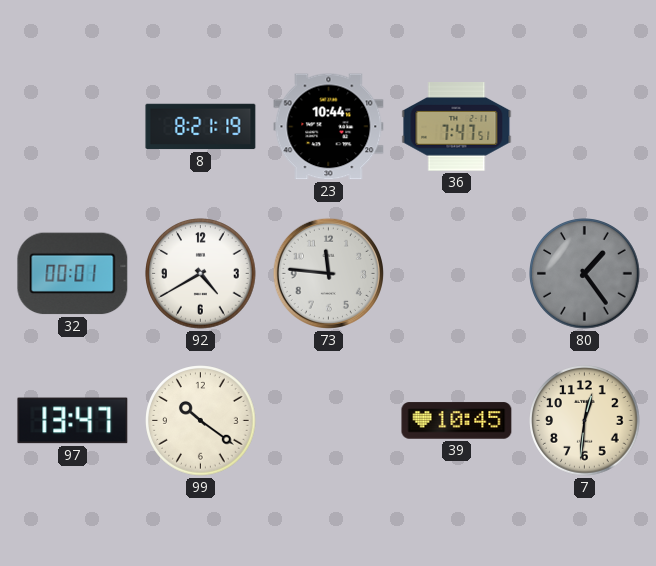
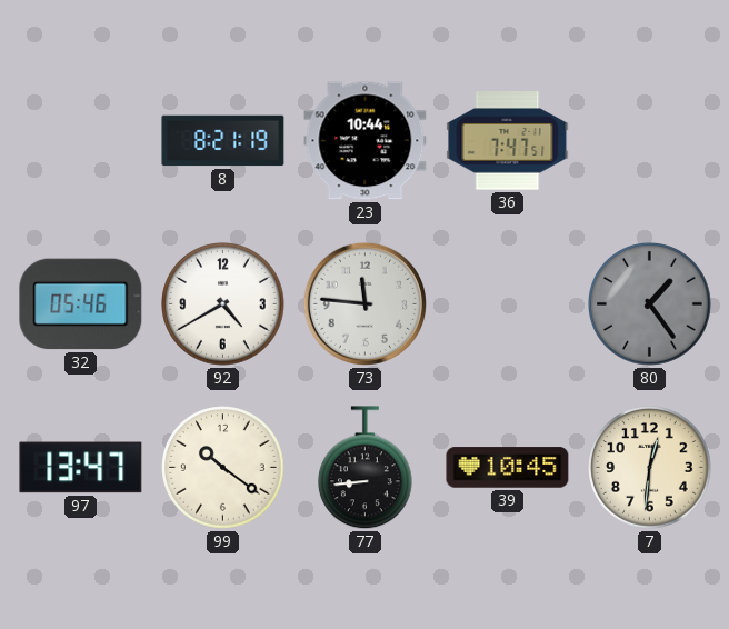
32: 00:01 -> 05:46 (81, 304)
77: none -> 8:44 (366, 468)
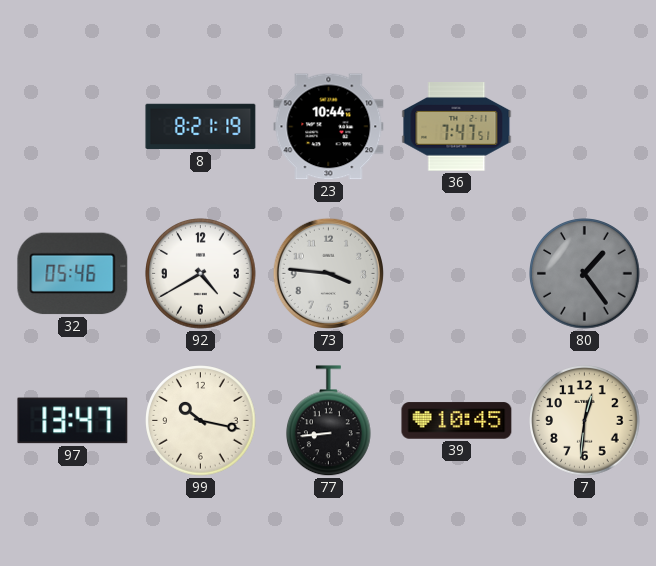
73: 11:46 -> 3:46 (328, 273)
99: 10:21 -> 10:17 (201, 421)
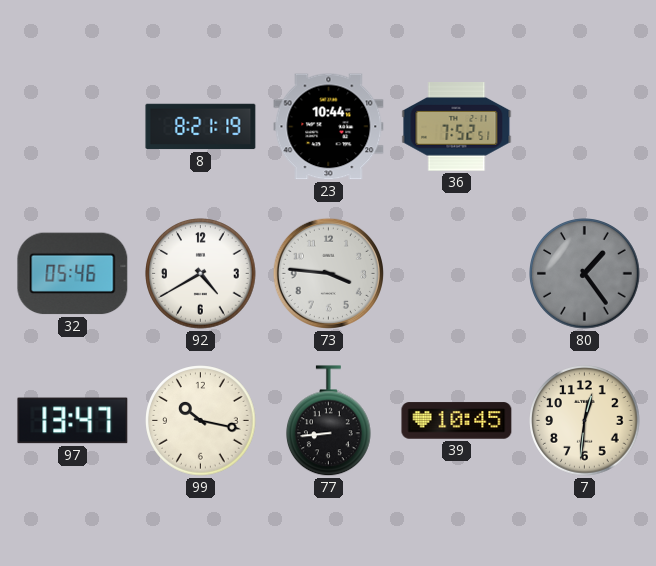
36: 7:47 -> 7:52 (457, 127)
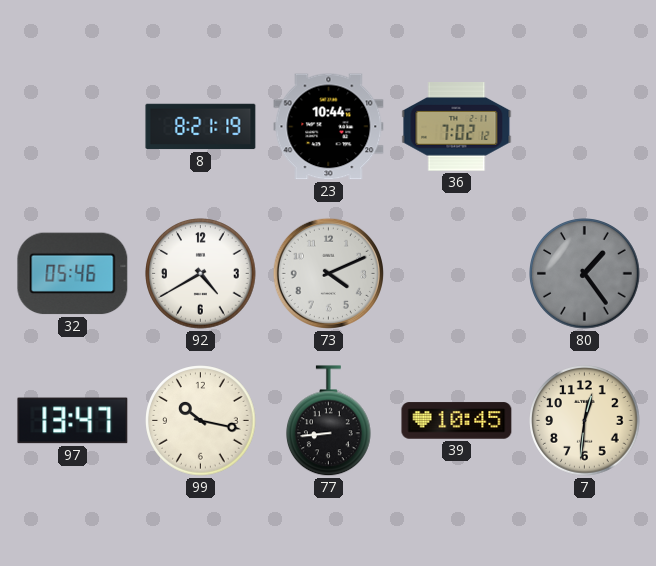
36: 7:52 -> 7:02 (457, 127)
73: 3:46 -> 4:11 (328, 273)
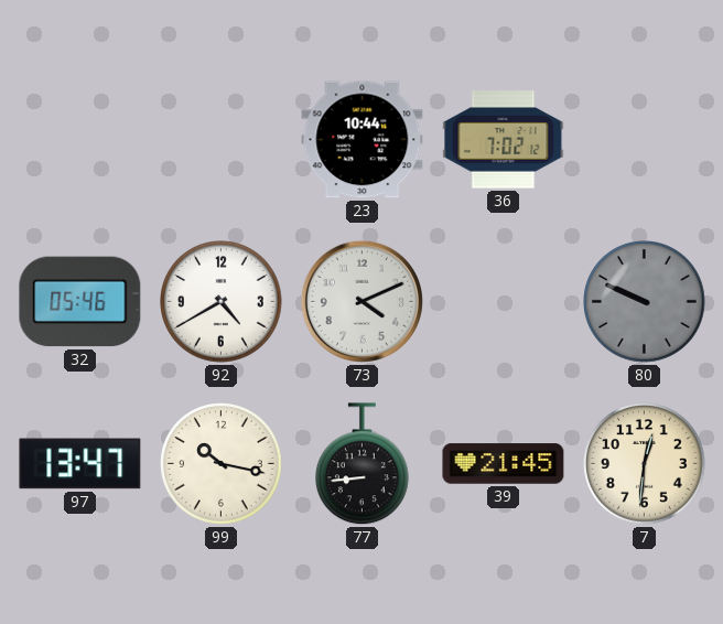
8: 8:21 -> none (201, 127)
80: 1:24 -> 9:49 (645, 302)
39: 10:45 -> 21:45 (504, 464)
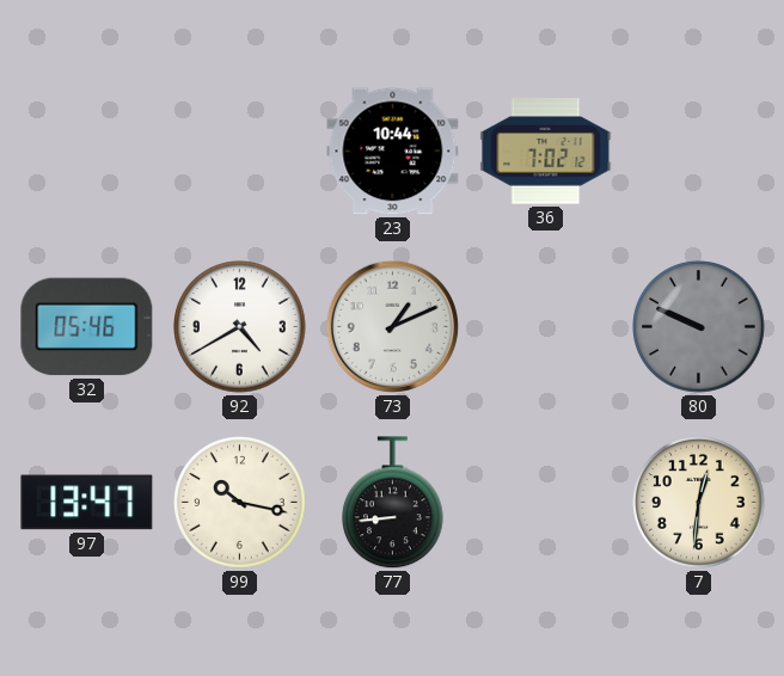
73: 4:11 -> 1:11 (392, 326)
39: 21:45 -> none (504, 464)
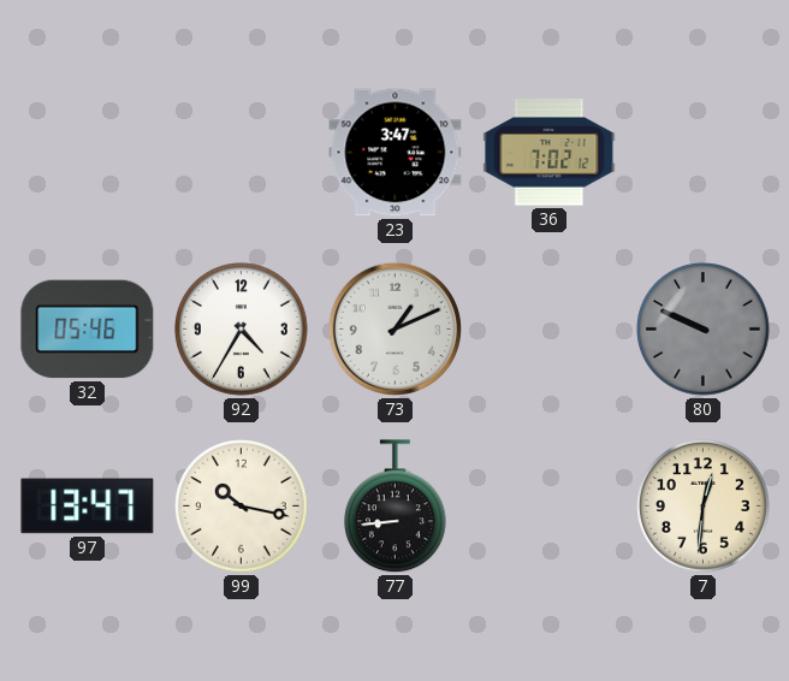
23: 10:44 -> 3:47 (396, 153)
92: 4:40 -> 4:35 (242, 330)
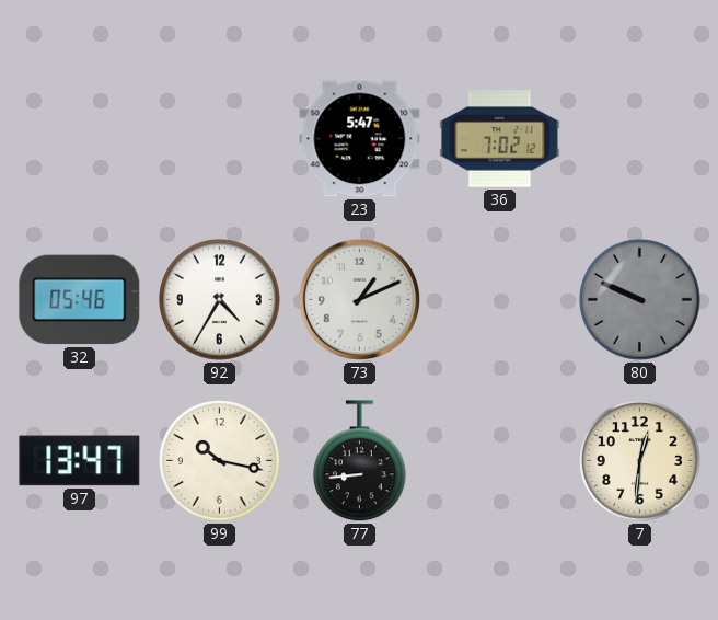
23: 3:47 -> 5:47 (360, 139)
